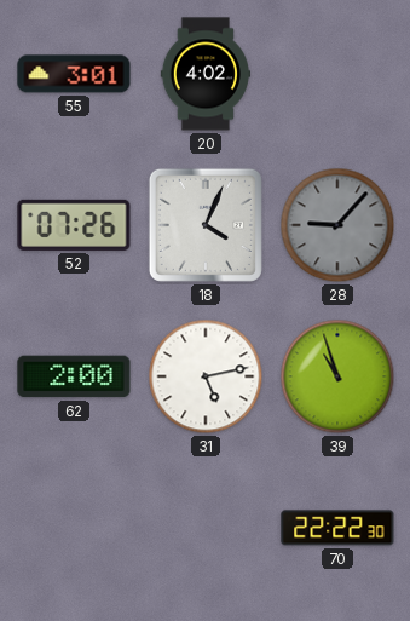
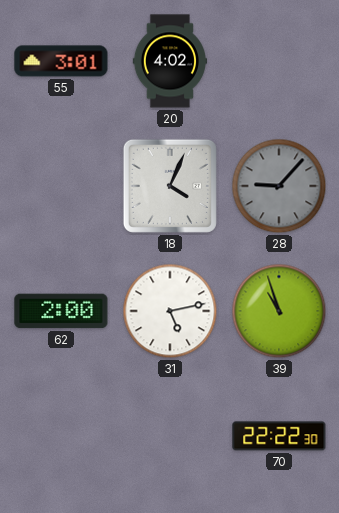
52: 07:26 -> none (74, 225)
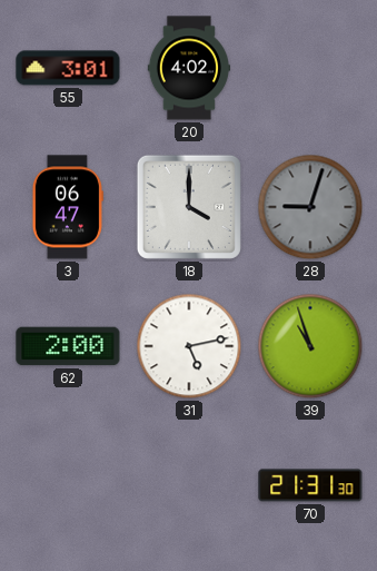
3: none -> 06:47 (68, 207)
18: 4:04 -> 4:00 (189, 207)
28: 9:07 -> 9:03 (310, 207)
70: 22:22 -> 21:31 (310, 485)
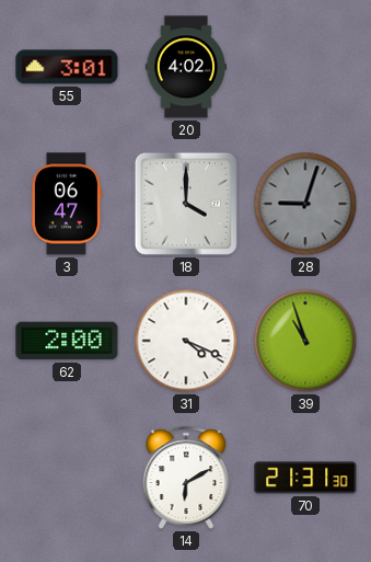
31: 5:13 -> 4:19 (186, 341)
14: none -> 6:10 (186, 478)
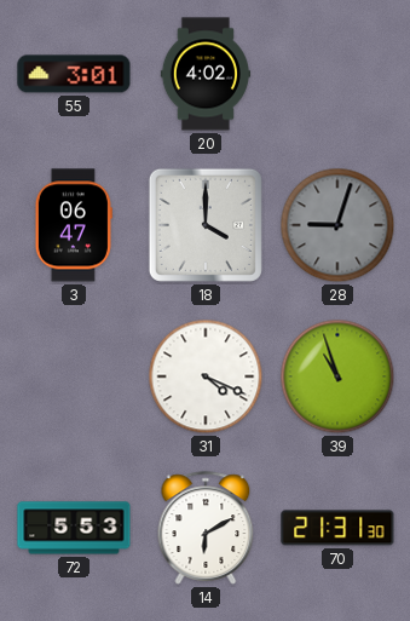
62: 2:00 -> none (67, 341)
72: none -> 5:53 (74, 528)
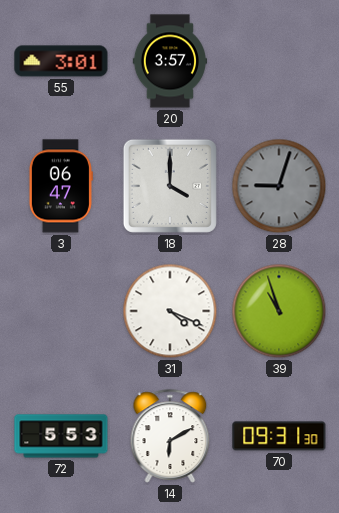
20: 4:02 -> 3:57 (169, 61)
70: 21:31 -> 09:31 (279, 436)
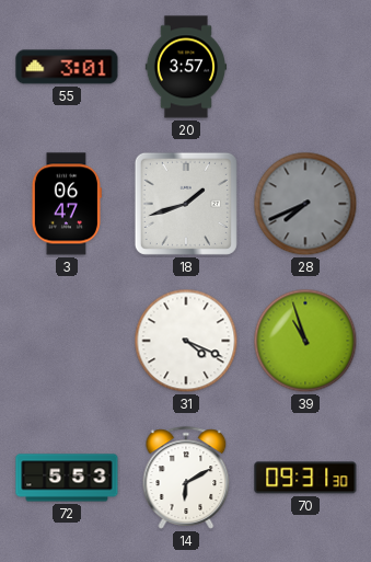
18: 4:00 -> 1:42 (186, 204)
28: 9:03 -> 7:41 (305, 204)
